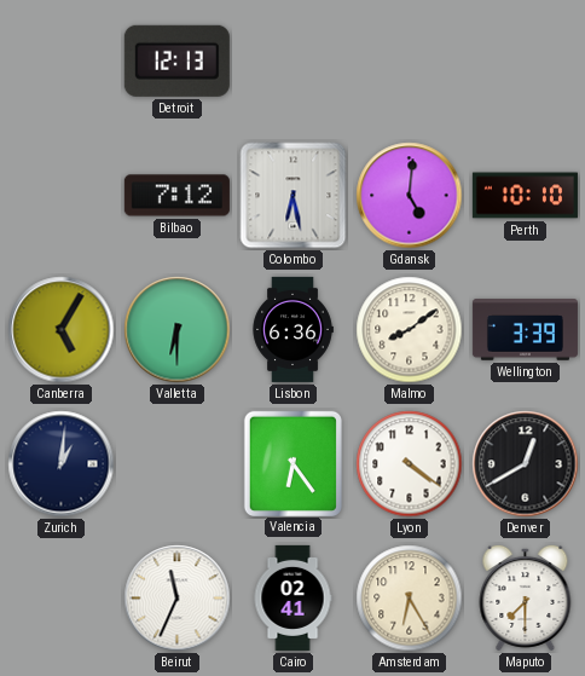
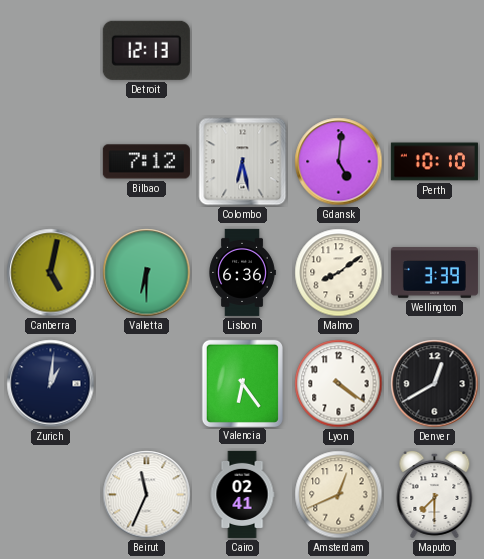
Canberra: 5:05 -> 5:02 (51, 273)
Amsterdam: 6:25 -> 12:41 (339, 495)
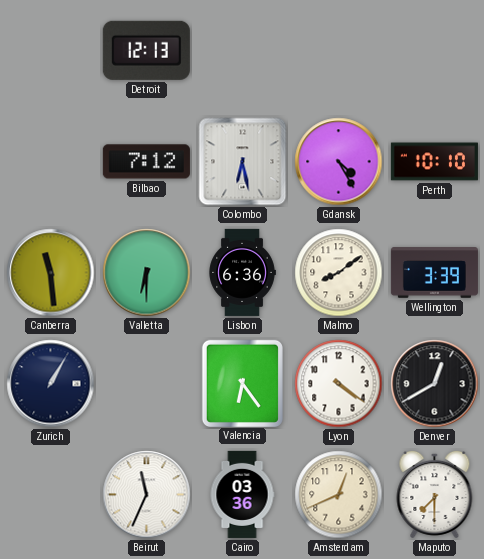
Gdansk: 5:01 -> 4:25 (339, 162)
Canberra: 5:02 -> 11:29 (51, 273)
Zurich: 1:01 -> 1:05 (51, 384)
Cairo: 02:41 -> 03:36 (242, 494)
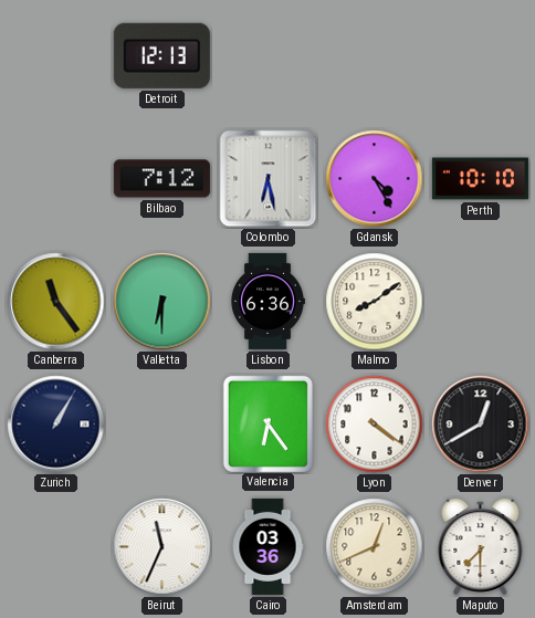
Canberra: 11:29 -> 11:24 (56, 302)
Wellington: 3:39 -> none (434, 273)
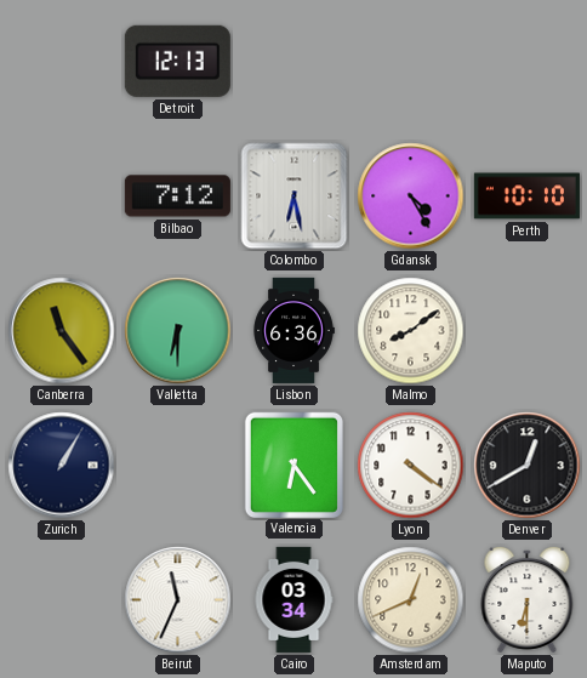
Cairo: 03:36 -> 03:34 (293, 599)
Maputo: 7:30 -> 6:30 (528, 599)
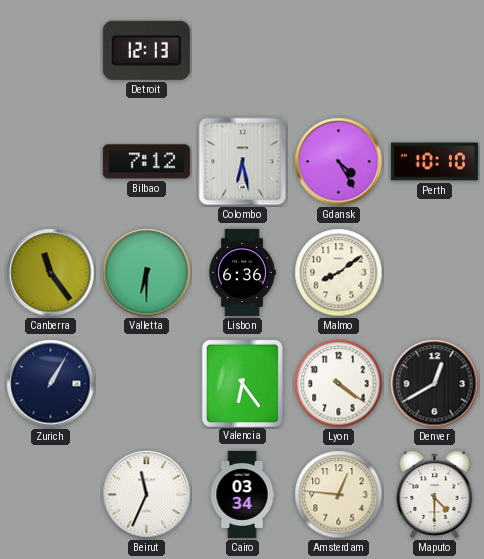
Amsterdam: 12:41 -> 12:46 (339, 495)
Maputo: 6:30 -> 4:30 (435, 494)
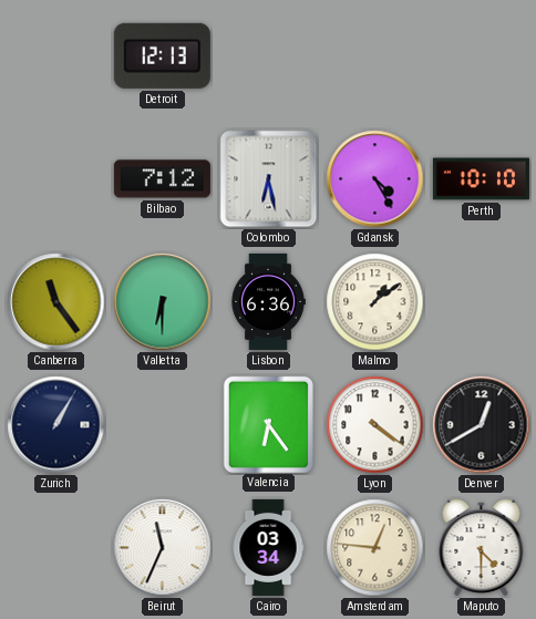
Malmo: 8:09 -> 1:09 (375, 302)
